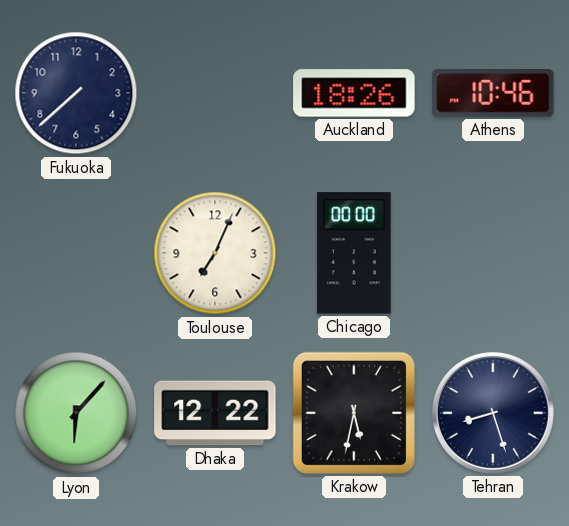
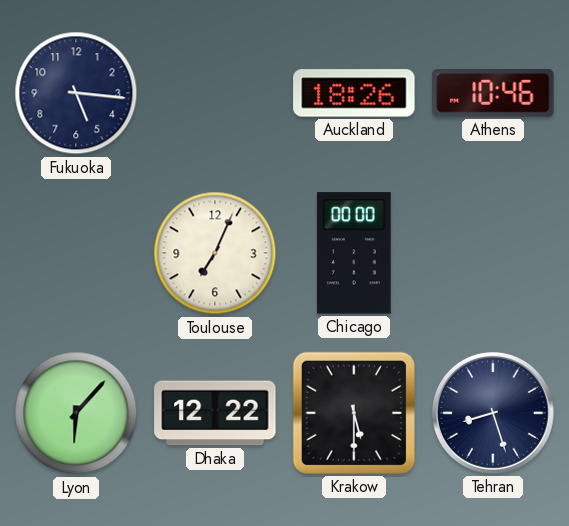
Fukuoka: 7:38 -> 5:16 (76, 93)
Krakow: 5:32 -> 5:30 (354, 413)
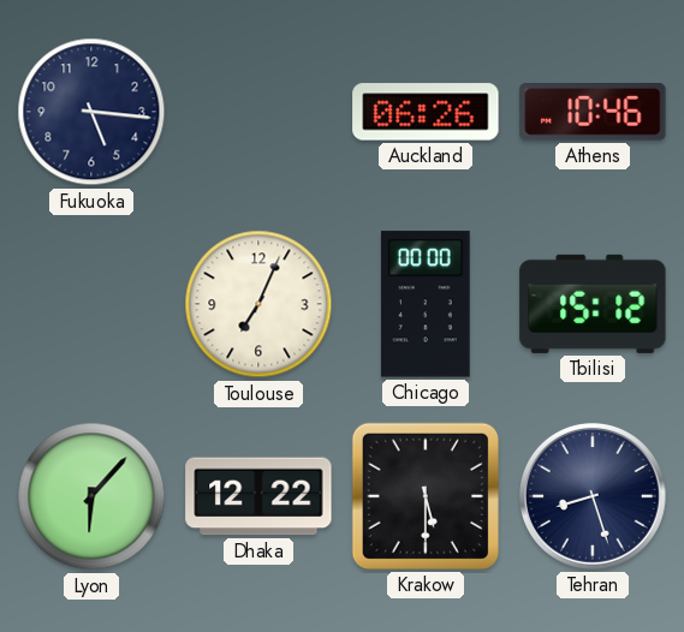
Auckland: 18:26 -> 06:26 (426, 112)
Tbilisi: none -> 15:12 (593, 304)
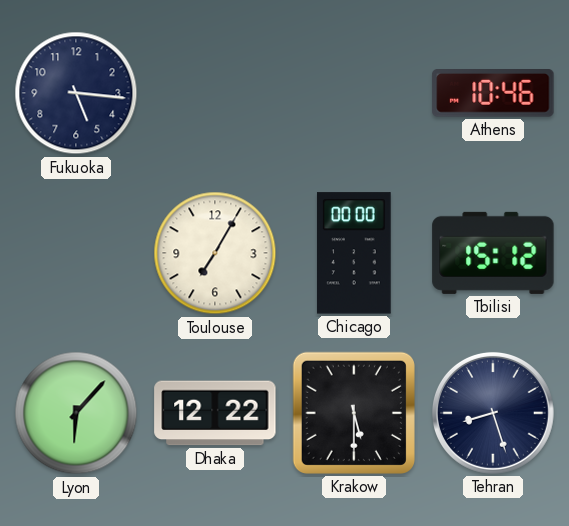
Auckland: 06:26 -> none (426, 112)
Toulouse: 7:04 -> 7:05 (215, 253)
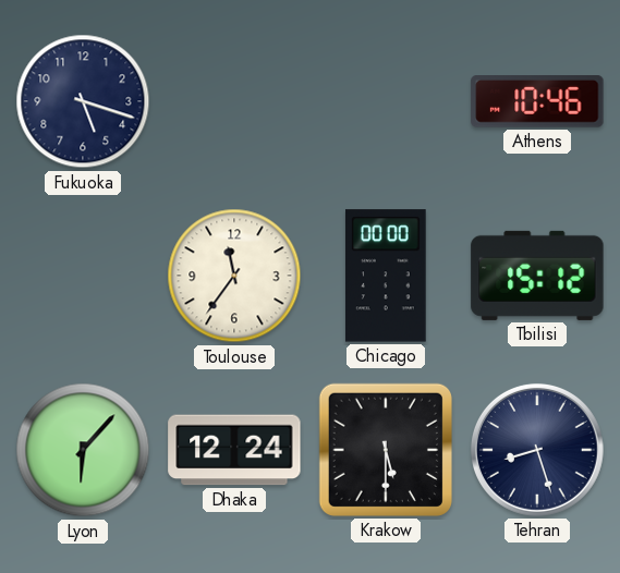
Fukuoka: 5:16 -> 5:18 (83, 101)
Toulouse: 7:05 -> 11:36 (234, 276)
Dhaka: 12:22 -> 12:24 (234, 450)
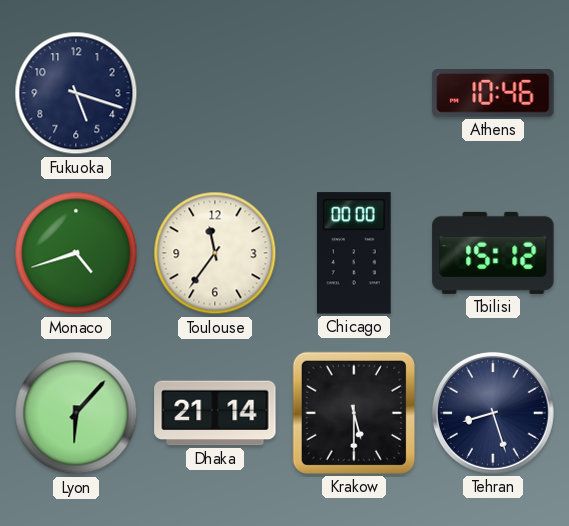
Monaco: none -> 4:42 (76, 253)
Dhaka: 12:24 -> 21:14 (215, 413)
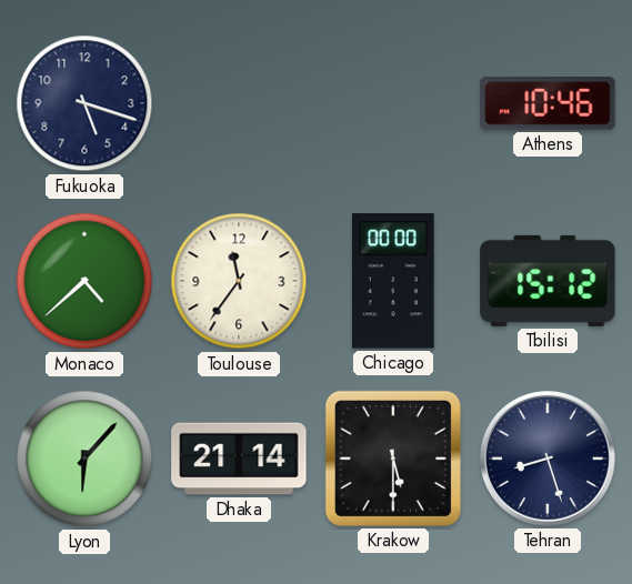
Monaco: 4:42 -> 4:38 (84, 281)
